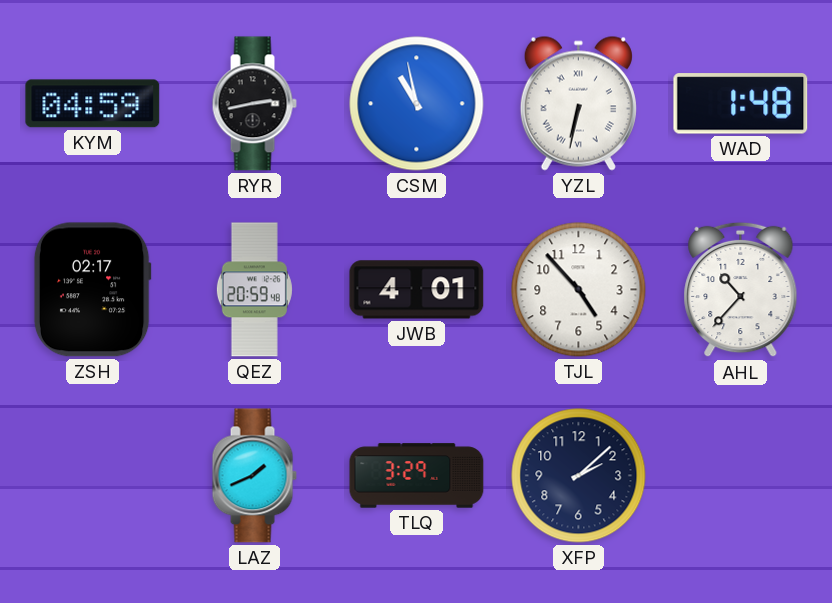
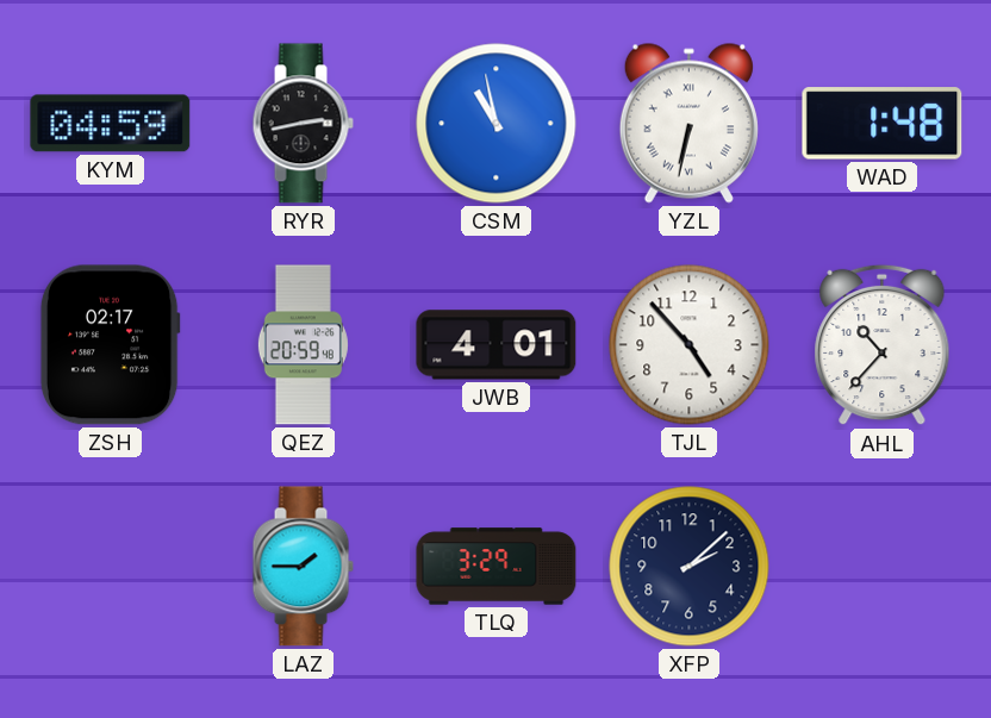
LAZ: 1:41 -> 1:45 (303, 567)
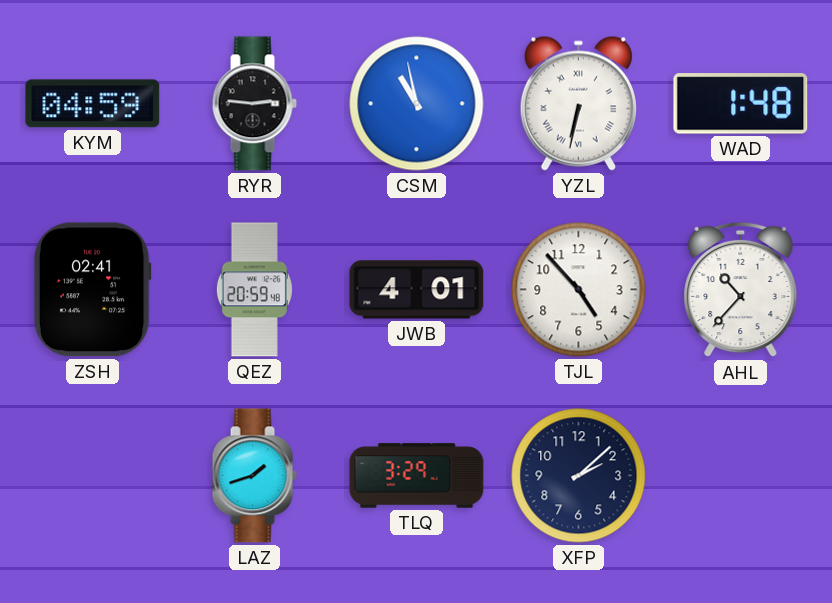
RYR: 2:43 -> 2:46 (254, 104)
ZSH: 02:17 -> 02:41 (92, 290)
LAZ: 1:45 -> 1:42 (254, 476)
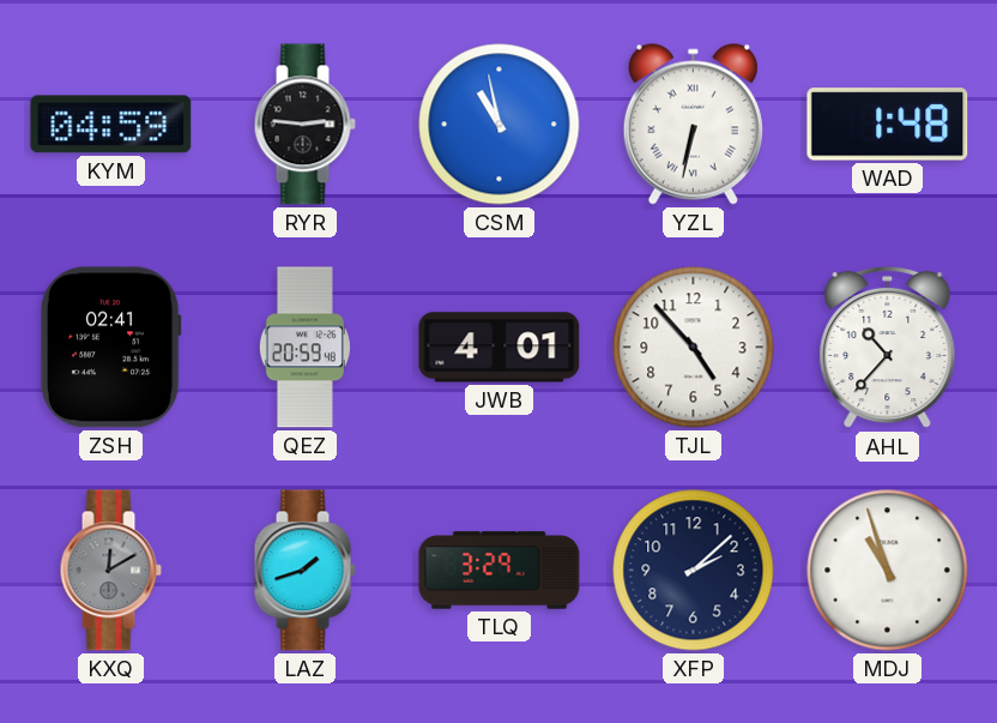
KXQ: none -> 12:10 (110, 571)
MDJ: none -> 10:57 (888, 571)
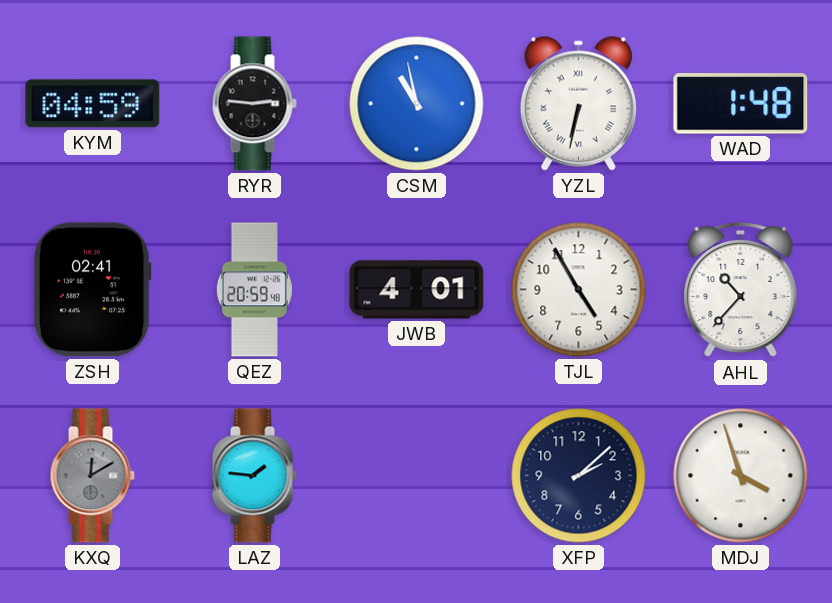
TJL: 4:53 -> 4:55 (579, 290)
LAZ: 1:42 -> 1:46 (254, 476)
TLQ: 3:29 -> none (500, 571)
MDJ: 10:57 -> 3:57 (741, 476)
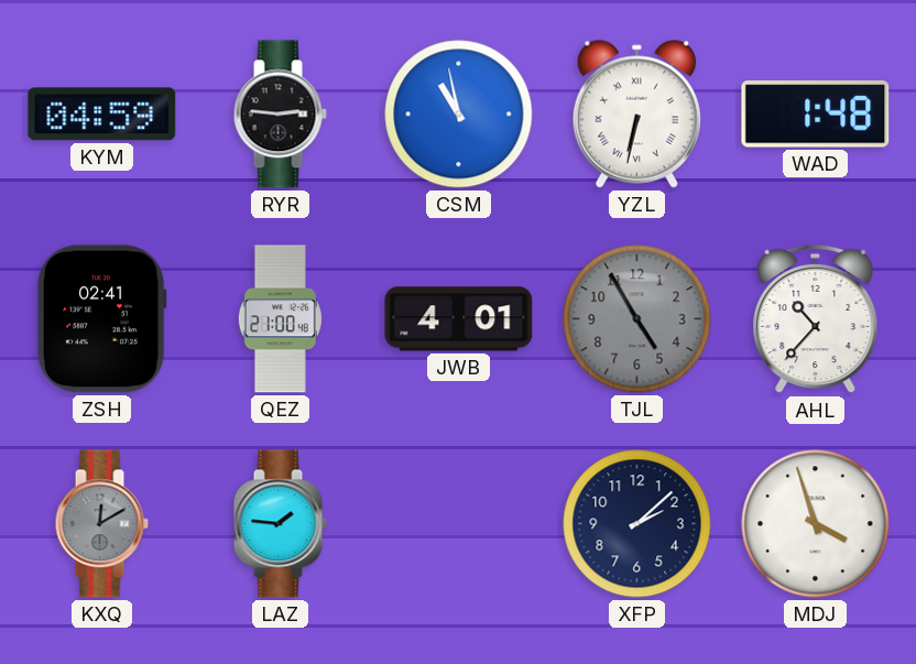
QEZ: 20:59 -> 21:00 (280, 319)
TJL dial: white -> grey (637, 319)
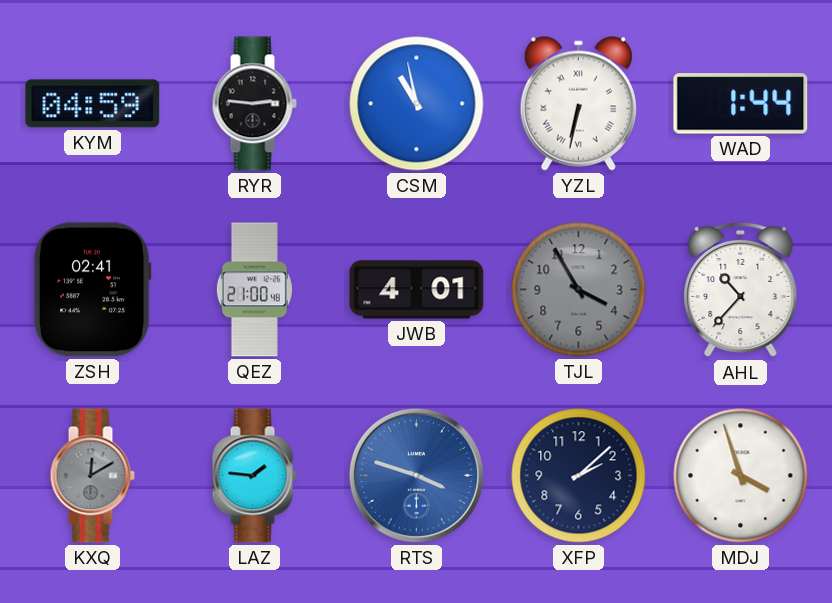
WAD: 1:48 -> 1:44 (741, 104)
TJL: 4:55 -> 3:55 (579, 290)
RTS: none -> 3:48 (416, 475)
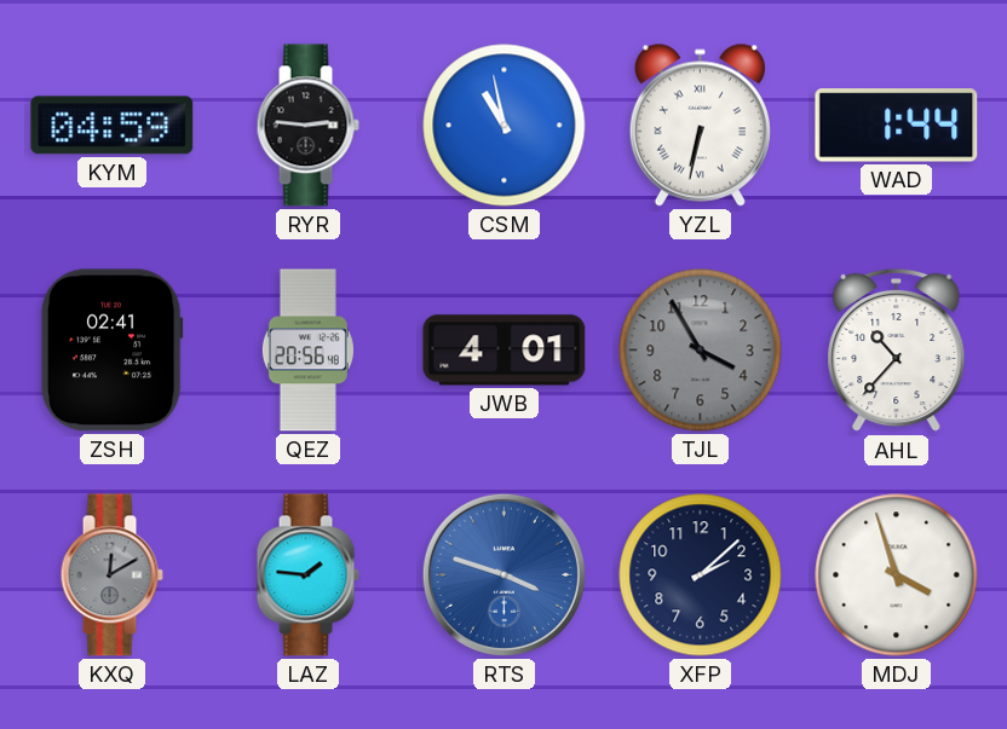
QEZ: 21:00 -> 20:56 (307, 351)
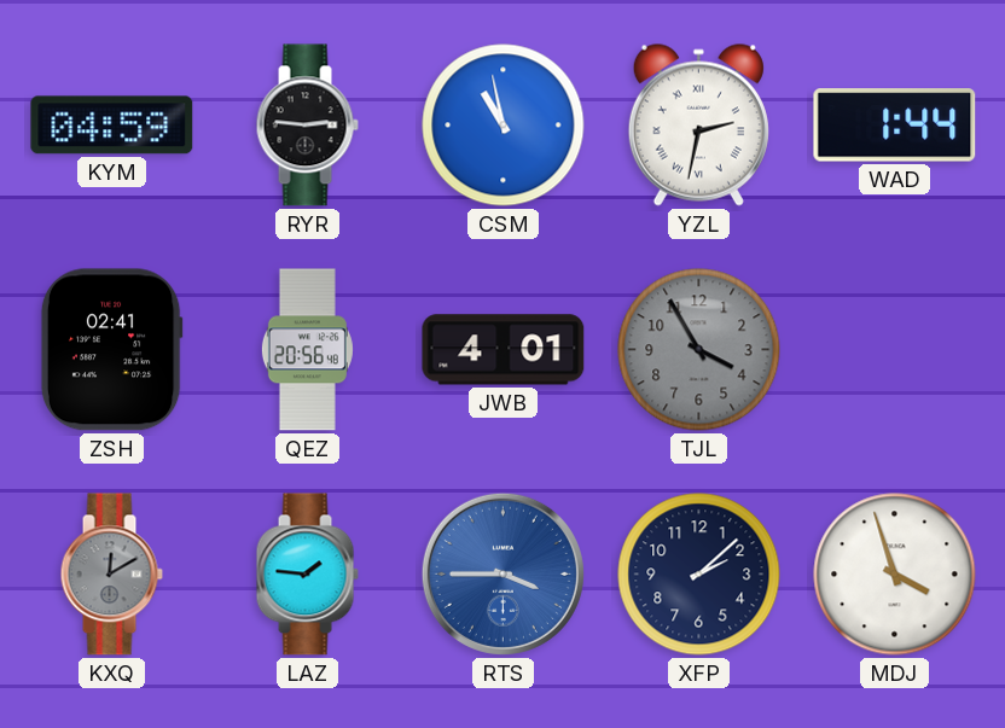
YZL: 6:32 -> 2:32 (698, 124)
AHL: 10:37 -> none (897, 351)
RTS: 3:48 -> 3:45 (502, 573)
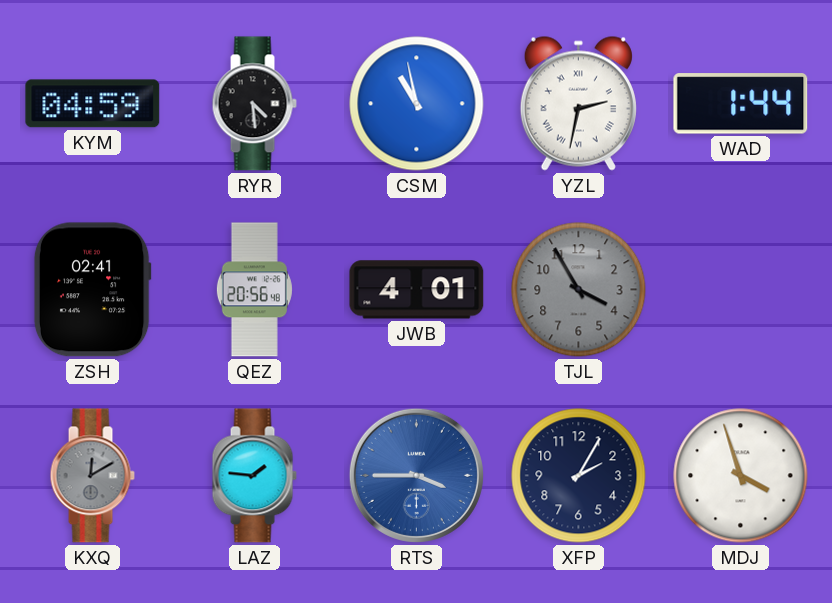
RYR: 2:46 -> 4:29 (254, 104)
XFP: 2:08 -> 2:05 (579, 476)
